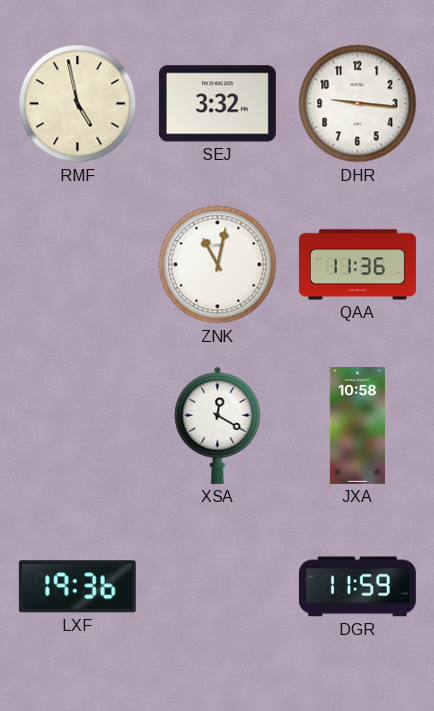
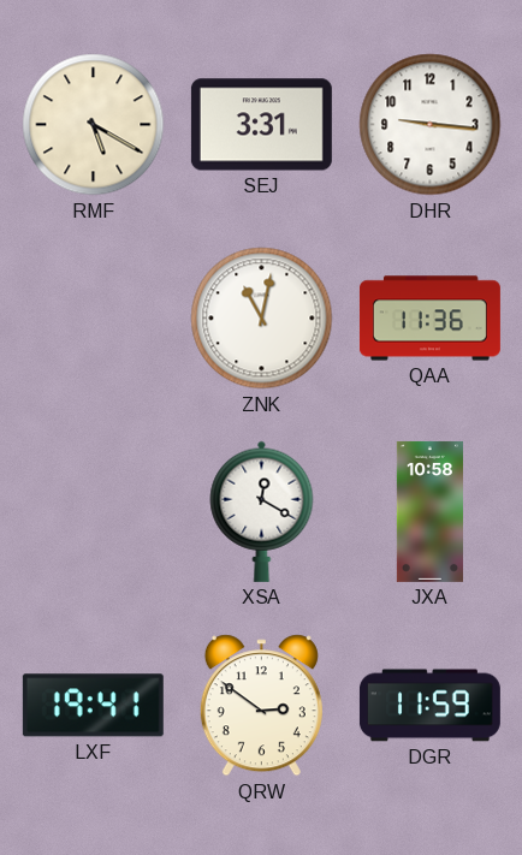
RMF: 4:58 -> 5:20 (94, 125)
SEJ: 3:32 -> 3:31 (261, 125)
LXF: 19:36 -> 19:41 (93, 706)
QRW: none -> 2:51 (261, 706)
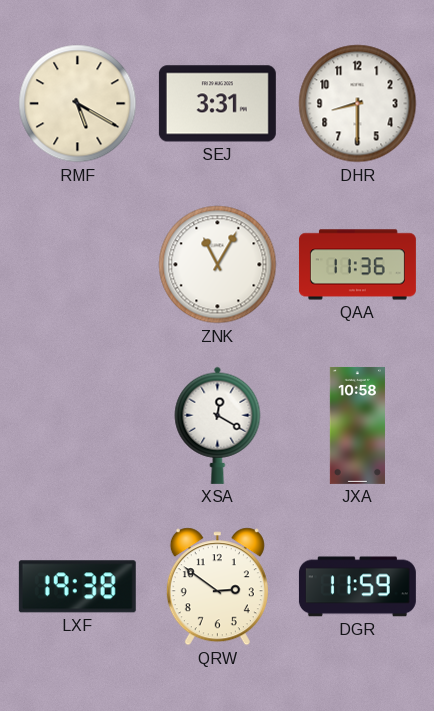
DHR: 9:16 -> 8:30 (358, 104)
ZNK: 11:02 -> 11:05 (218, 265)
LXF: 19:41 -> 19:38 (77, 587)
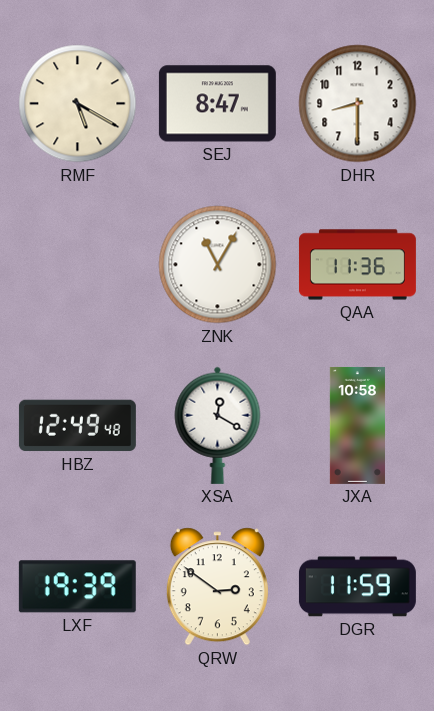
SEJ: 3:31 -> 8:47 (217, 104)
HBZ: none -> 12:49 (77, 426)
LXF: 19:38 -> 19:39 (77, 587)
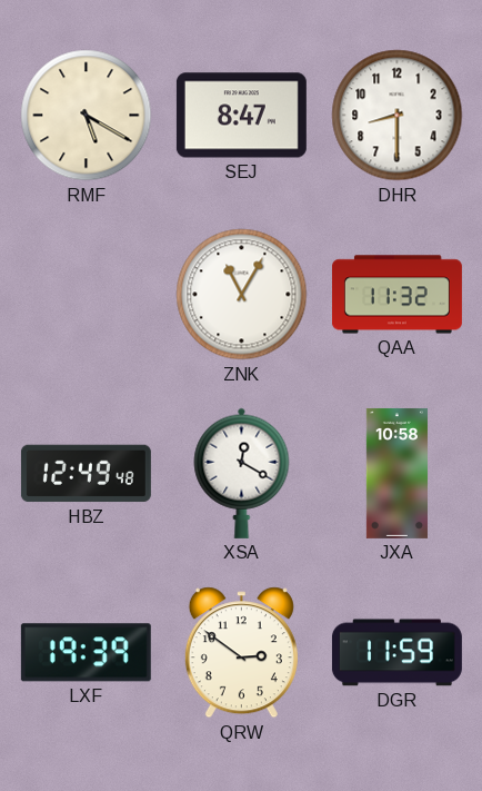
QAA: 11:36 -> 11:32 (396, 295)
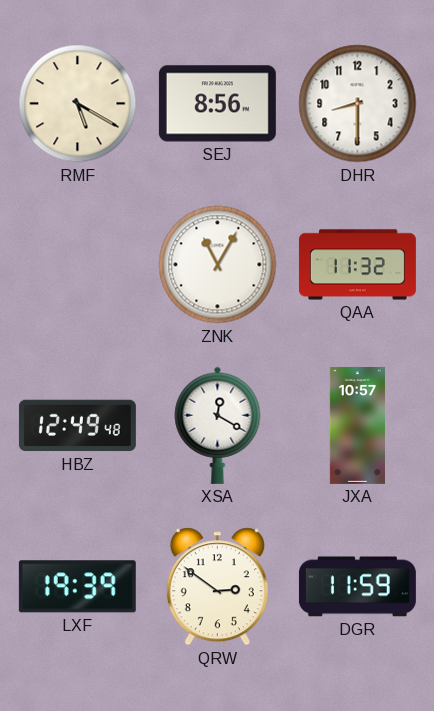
SEJ: 8:47 -> 8:56 (217, 104)
JXA: 10:58 -> 10:57 (357, 425)
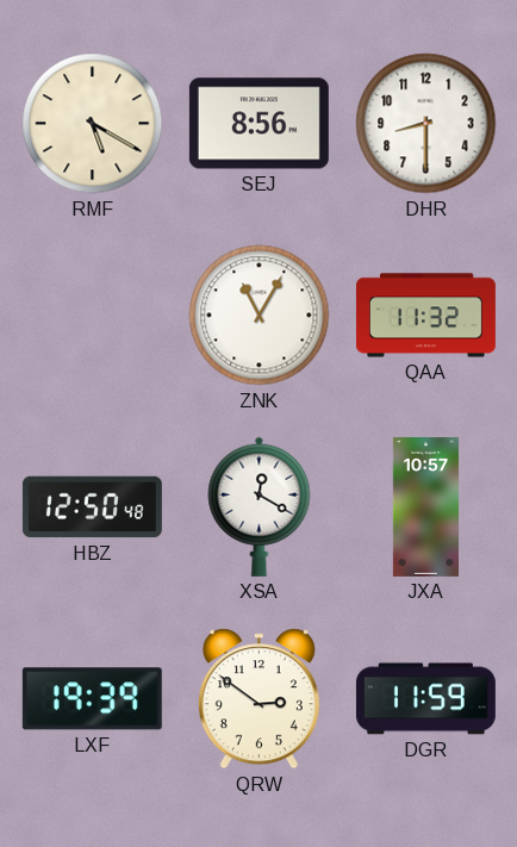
HBZ: 12:49 -> 12:50 (92, 507)
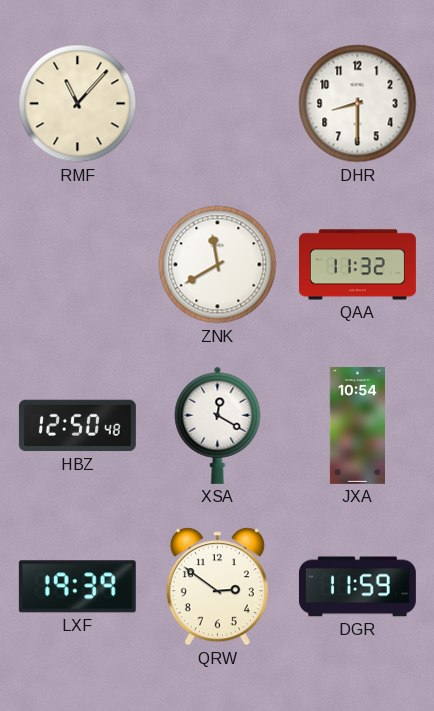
RMF: 5:20 -> 11:07 (78, 104)
SEJ: 8:56 -> none (258, 124)
ZNK: 11:05 -> 11:40 (218, 265)
JXA: 10:57 -> 10:54 (357, 425)
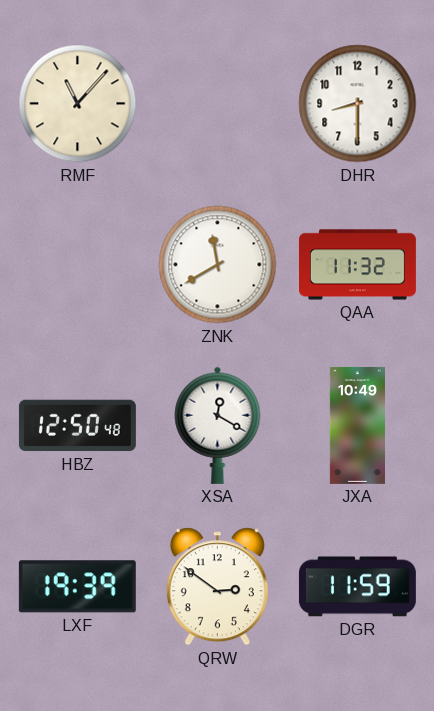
JXA: 10:54 -> 10:49 (357, 425)
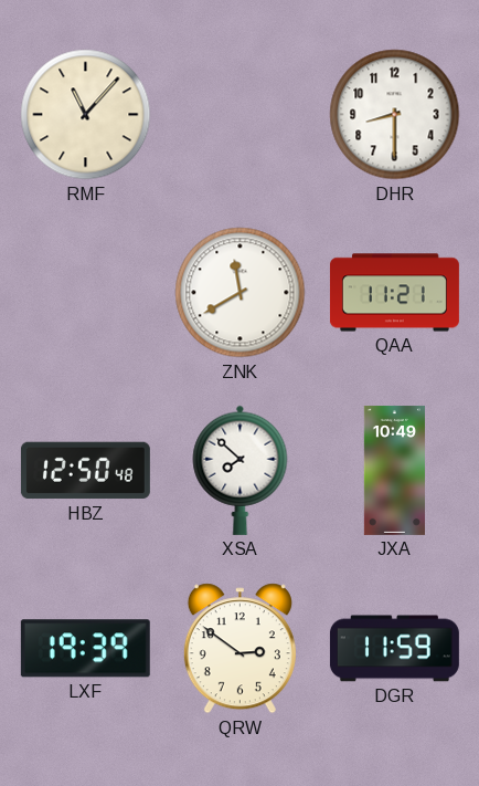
QAA: 11:32 -> 11:21 (394, 293)
XSA: 12:20 -> 7:52 (241, 470)
